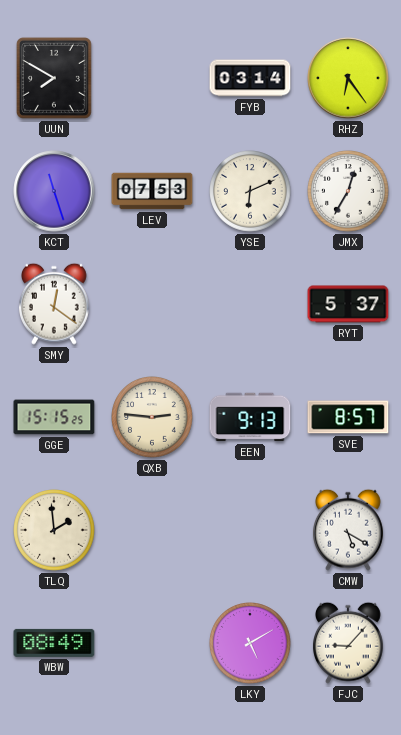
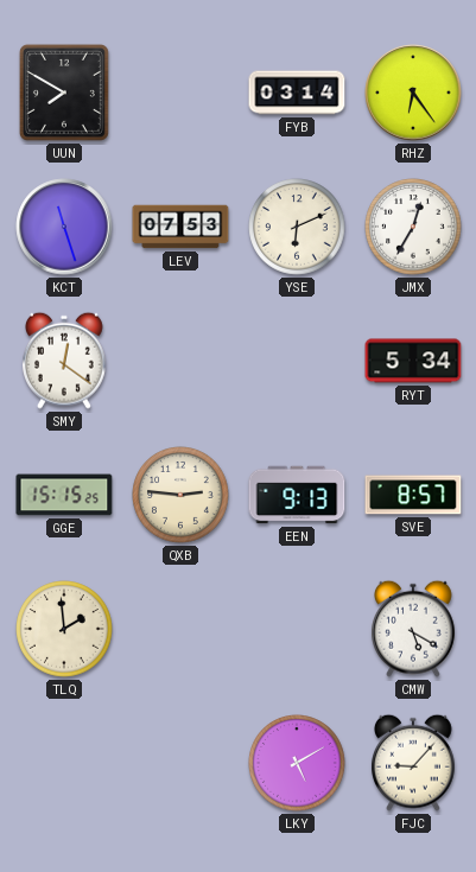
RYT: 5:37 -> 5:34 (413, 361)
WBW: 08:49 -> none (54, 643)
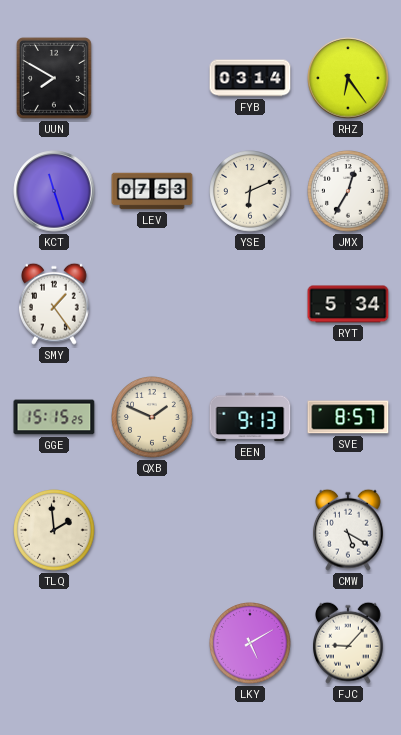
SMY: 12:21 -> 1:24 (55, 304)
QXB: 2:46 -> 1:49 (152, 417)
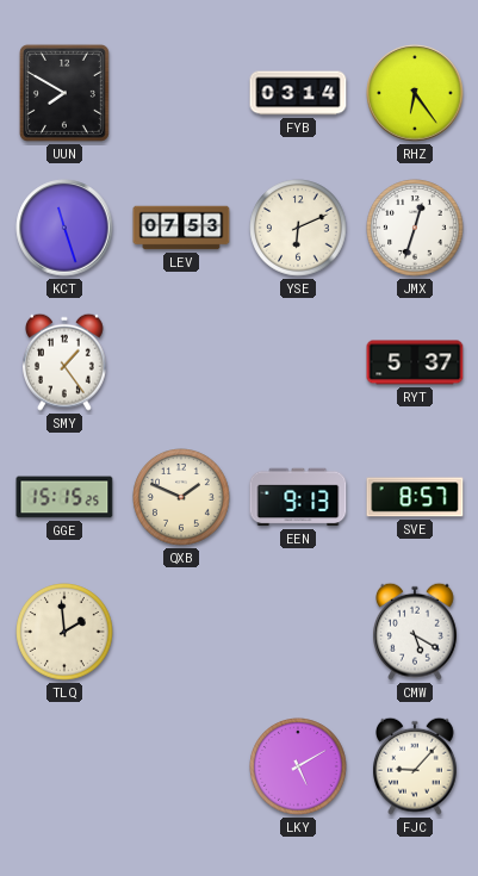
JMX: 12:35 -> 12:33 (415, 228)
RYT: 5:34 -> 5:37 (415, 362)
